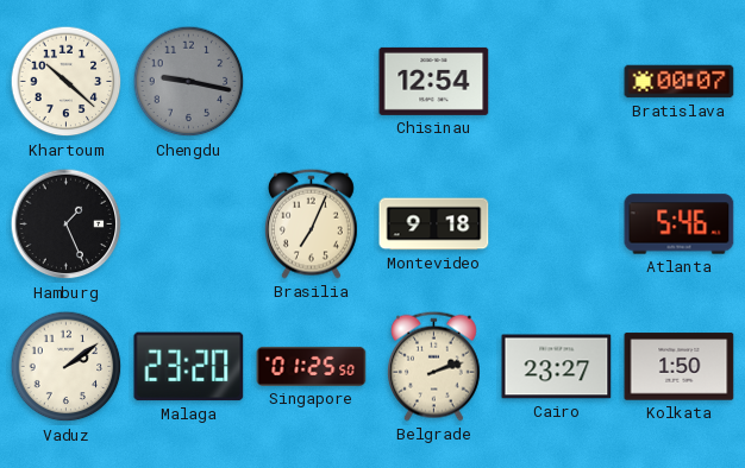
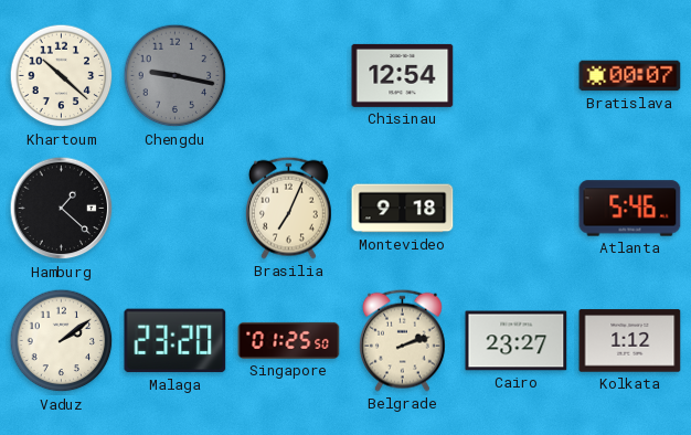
Hamburg: 1:26 -> 1:22 (62, 209)
Kolkata: 1:50 -> 1:12 (630, 341)
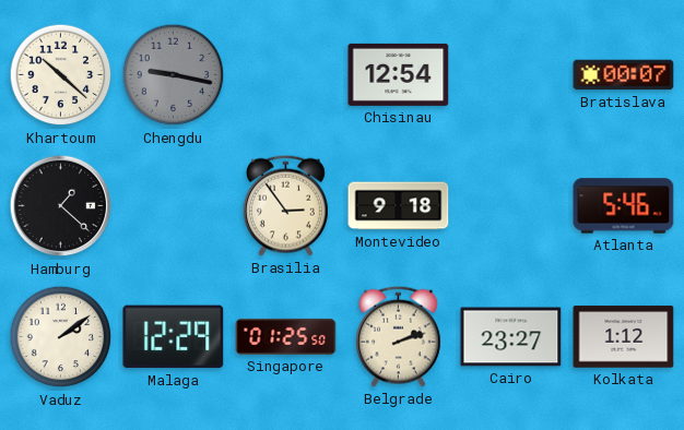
Brasilia: 7:04 -> 2:54 (285, 205)
Malaga: 23:20 -> 12:29 (174, 337)
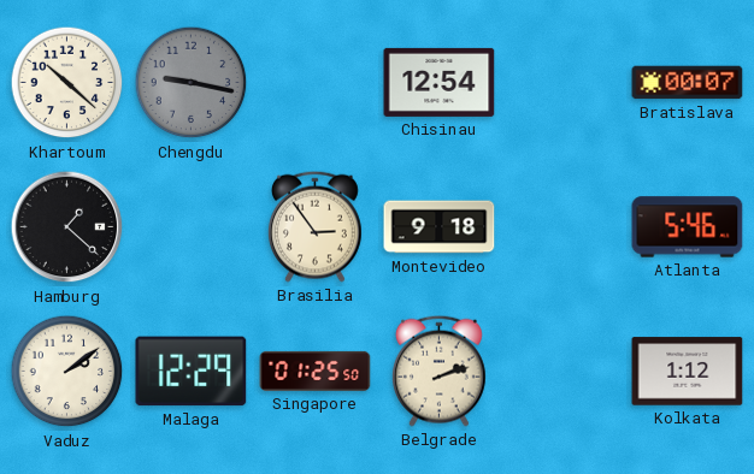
Cairo: 23:27 -> none (511, 337)
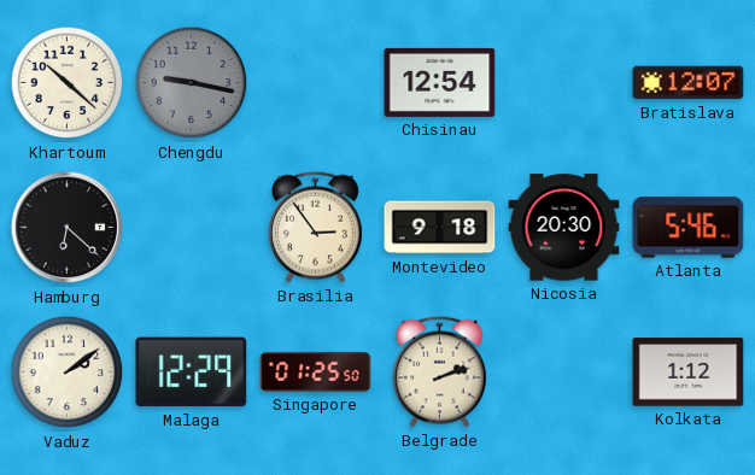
Bratislava: 00:07 -> 12:07 (689, 83)
Hamburg: 1:22 -> 6:22 (68, 228)
Nicosia: none -> 20:30 (564, 228)
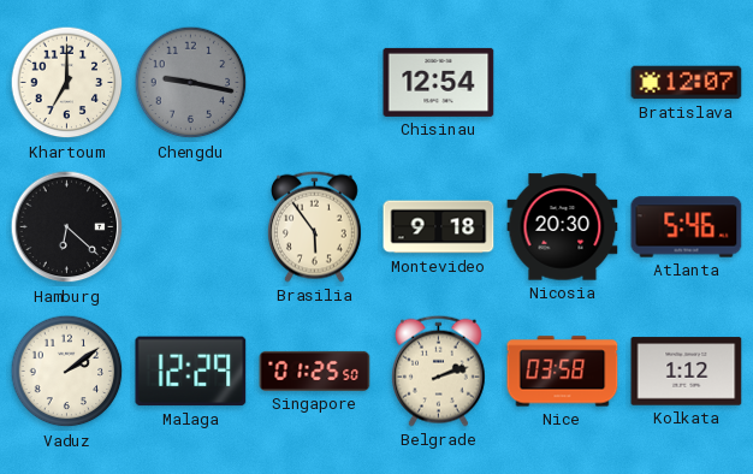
Khartoum: 10:22 -> 7:00 (67, 83)
Brasilia: 2:54 -> 5:54 (314, 226)
Nice: none -> 03:58 (563, 372)
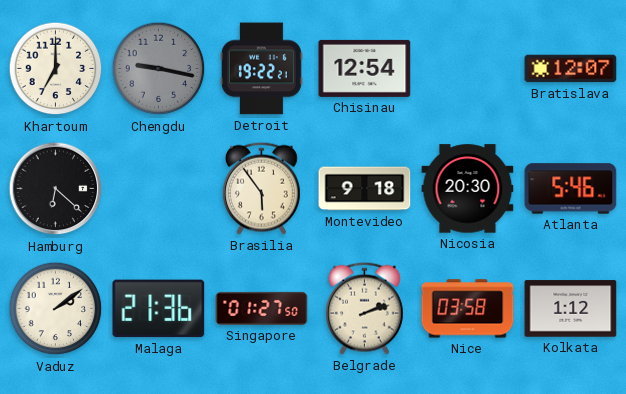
Detroit: none -> 19:22 (261, 69)
Malaga: 12:29 -> 21:36 (159, 309)
Singapore: 01:25 -> 01:27 (262, 308)
